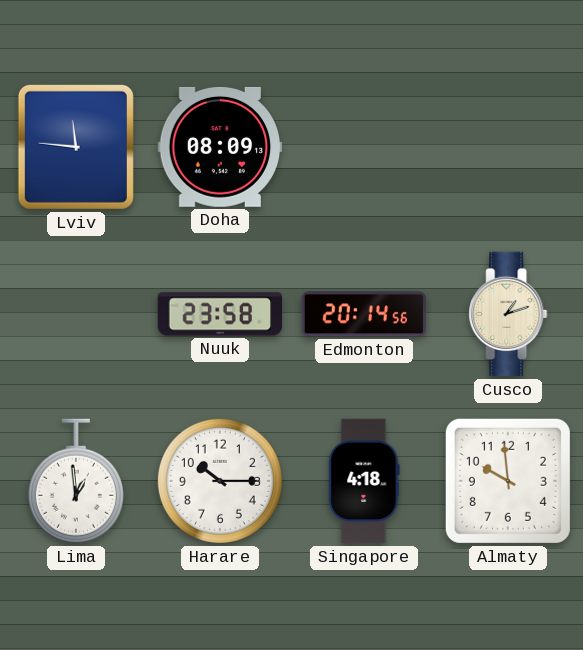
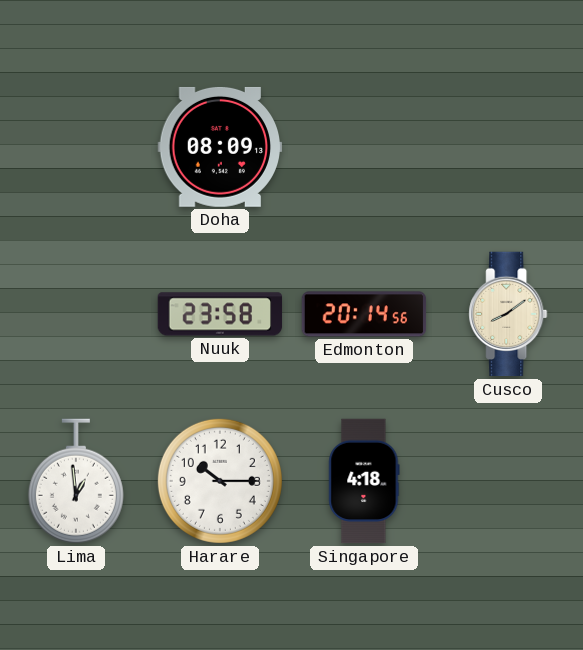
Lviv: 11:46 -> none (76, 147)
Cusco: 1:12 -> 8:09 (508, 314)
Almaty: 9:59 -> none (508, 481)
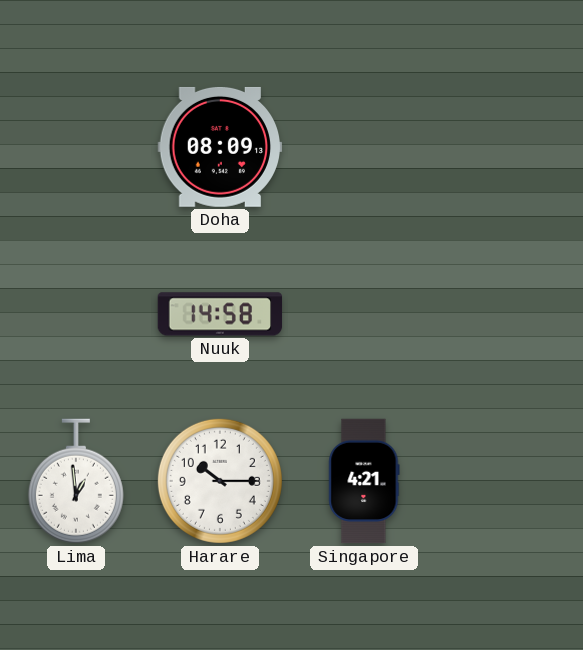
Nuuk: 23:58 -> 14:58 (220, 314)
Edmonton: 20:14 -> none (364, 314)
Cusco: 8:09 -> none (508, 314)
Singapore: 4:18 -> 4:21 (364, 481)
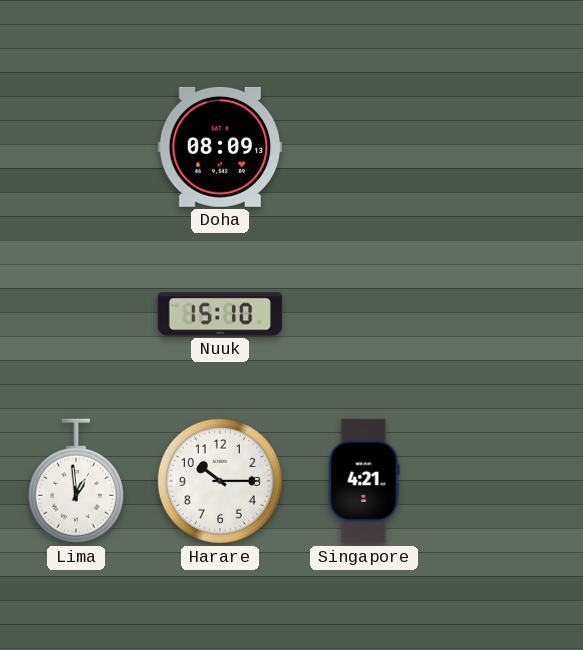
Nuuk: 14:58 -> 15:10 (220, 314)
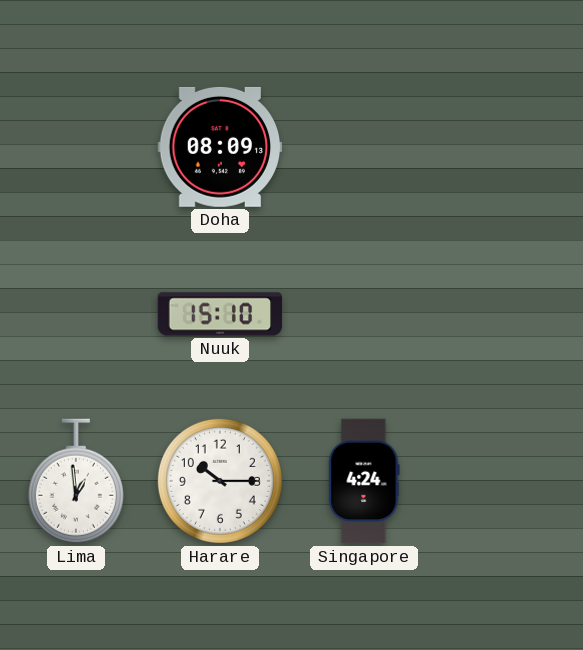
Singapore: 4:21 -> 4:24 (364, 481)
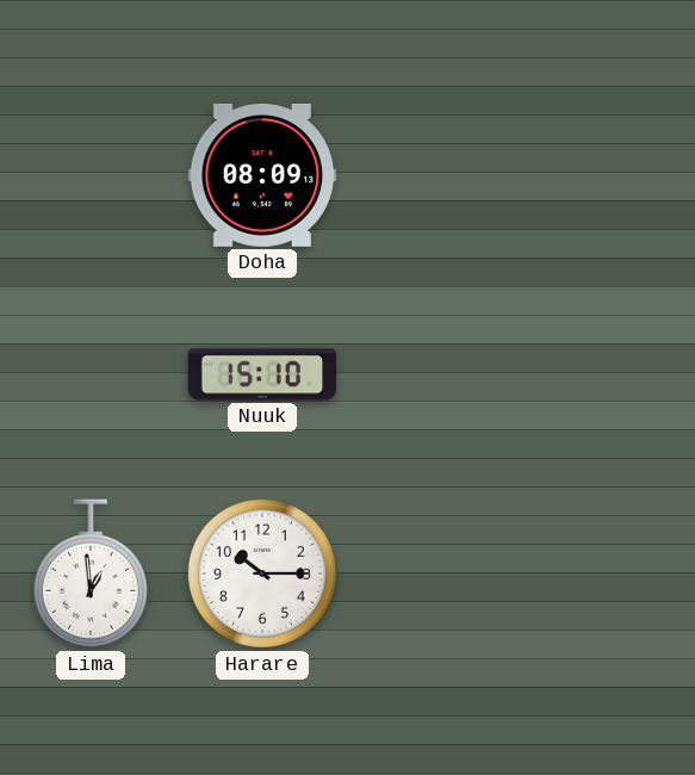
Singapore: 4:24 -> none (364, 481)
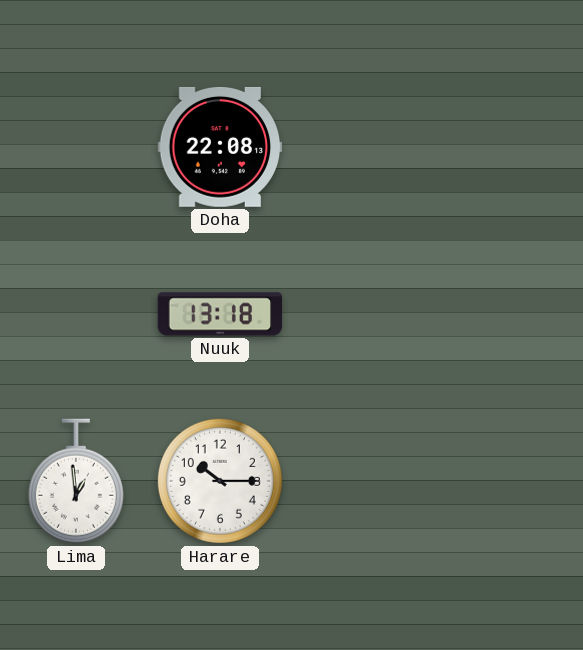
Doha: 08:09 -> 22:08 (220, 147)
Nuuk: 15:10 -> 13:18 (220, 314)
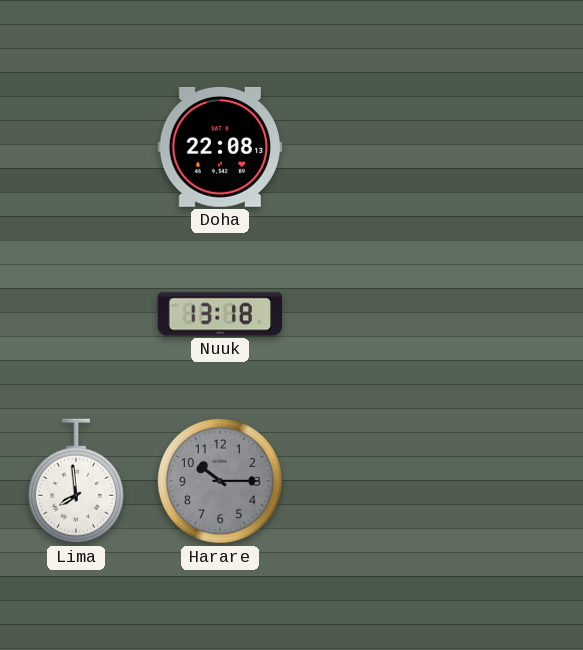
Lima: 12:59 -> 7:59 (76, 481)
Harare dial: white -> grey (220, 481)
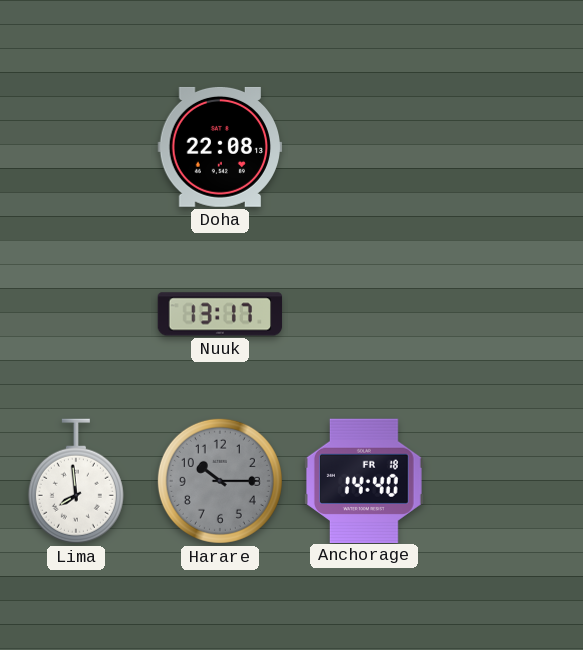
Nuuk: 13:18 -> 13:17 (220, 314)
Anchorage: none -> 14:40 (364, 480)
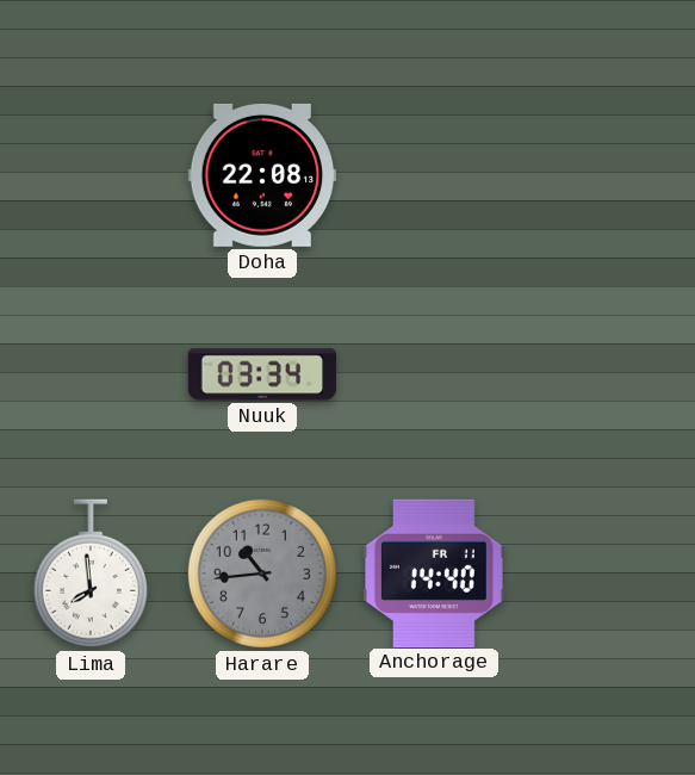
Nuuk: 13:17 -> 03:34 (262, 374)
Harare: 10:15 -> 10:44 (262, 573)
Anchorage date: FR 18 -> FR 11 (434, 572)
